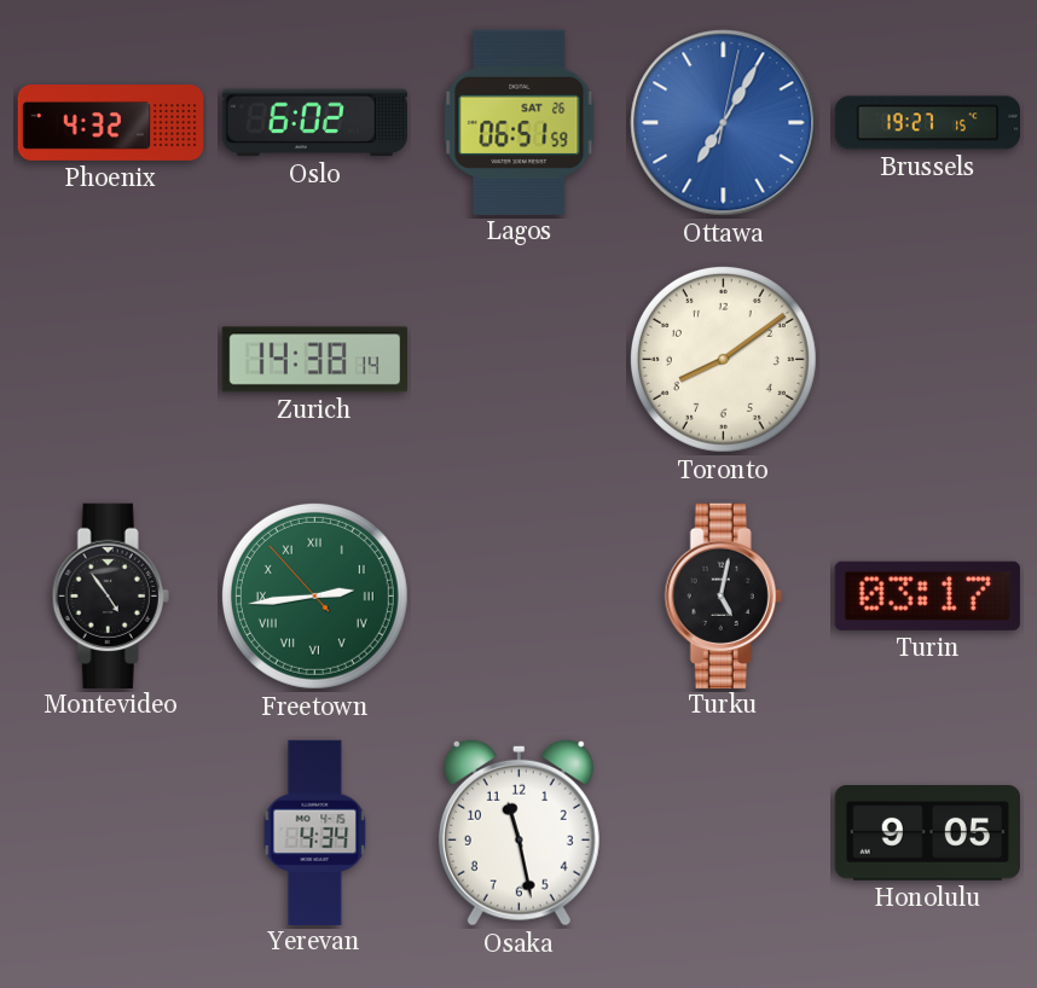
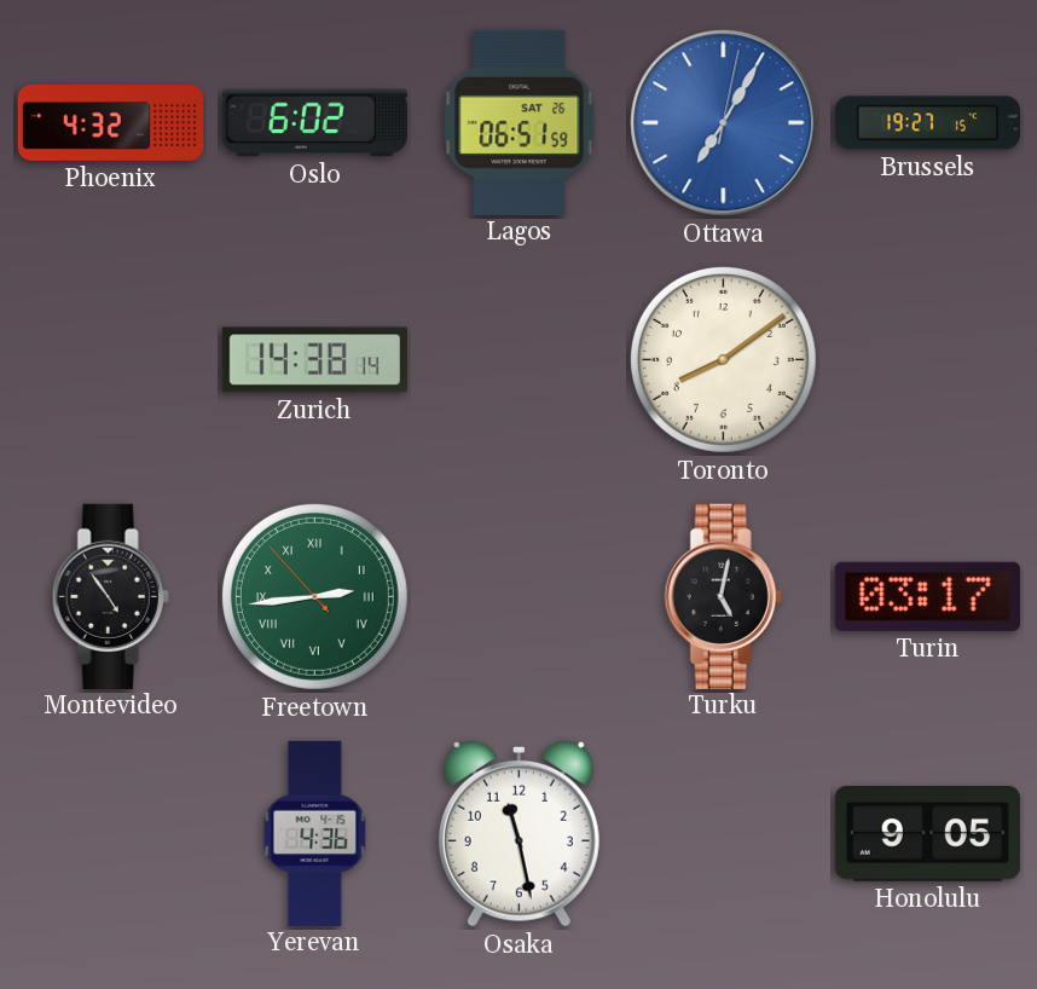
Yerevan: 4:34 -> 4:36 (315, 833)
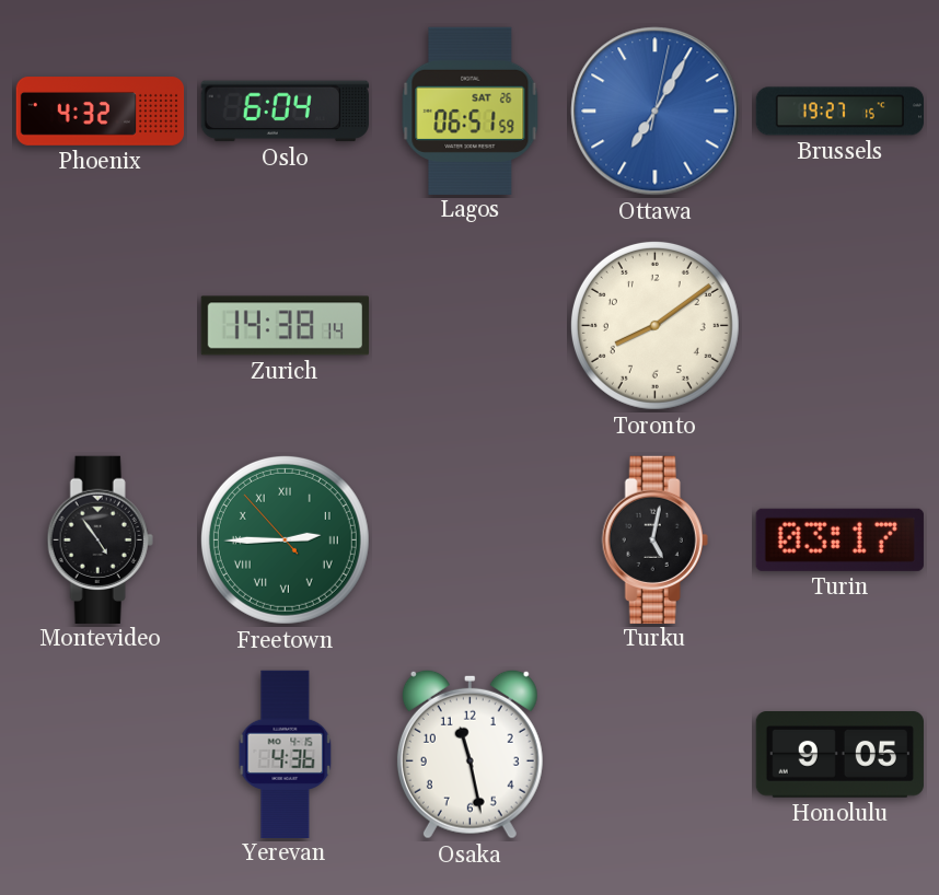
Oslo: 6:02 -> 6:04 (285, 112)
Freetown: 2:43 -> 2:44 (285, 539)
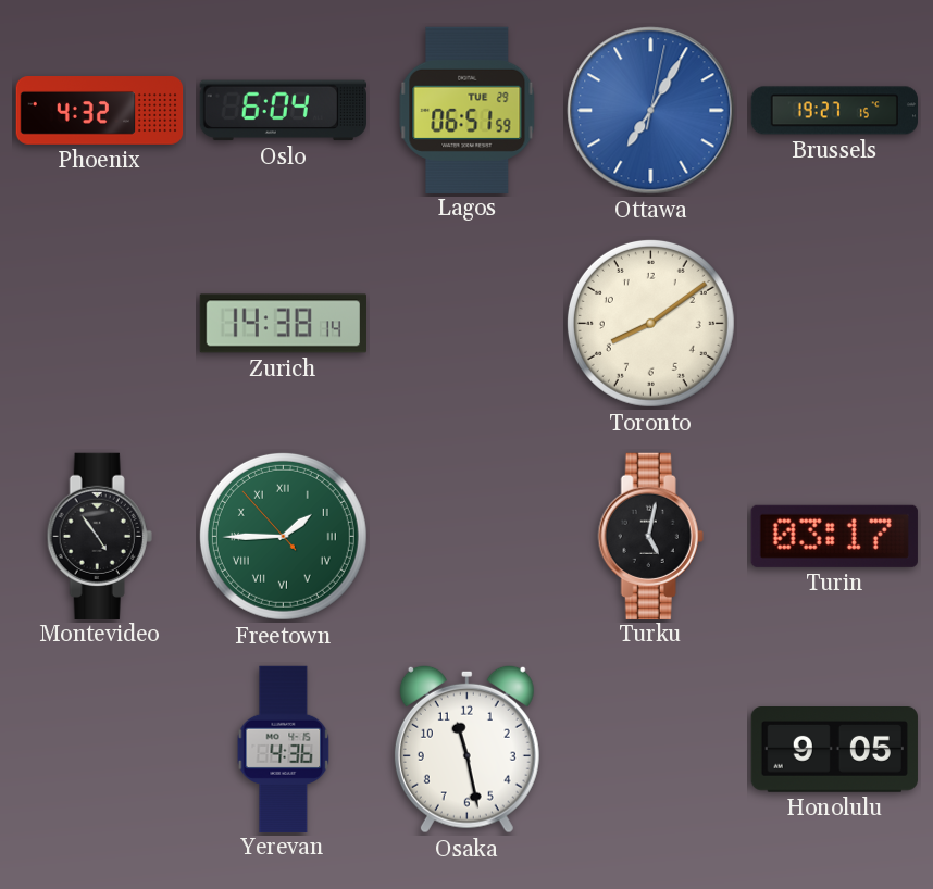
Lagos date: SAT 26 -> TUE 29 (468, 110)
Freetown: 2:44 -> 1:44 (283, 536)
